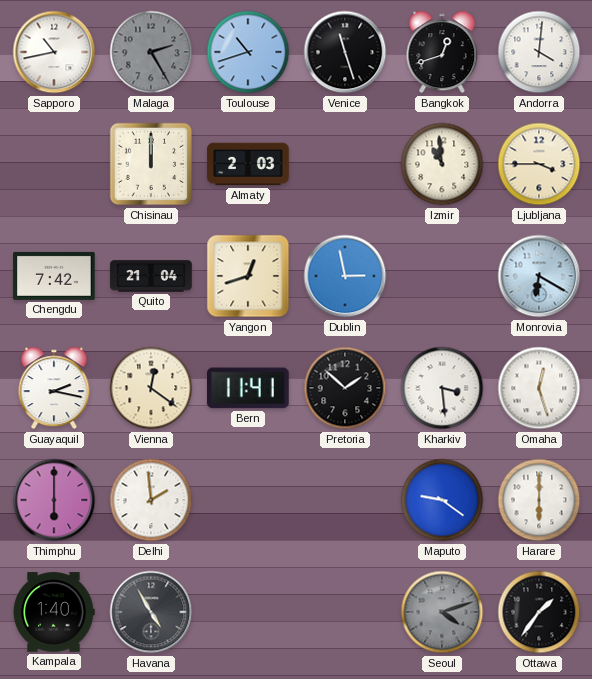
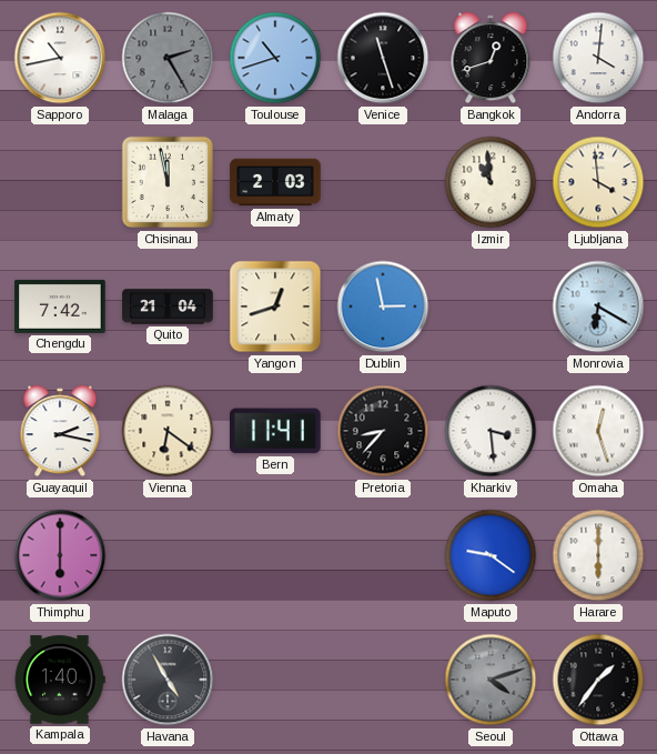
Chisinau: 12:00 -> 11:58 (168, 182)
Ljubljana: 3:45 -> 3:59 (598, 182)
Vienna: 12:21 -> 6:21 (168, 431)
Pretoria: 1:52 -> 8:37 (383, 431)
Delhi: 1:59 -> none (151, 500)
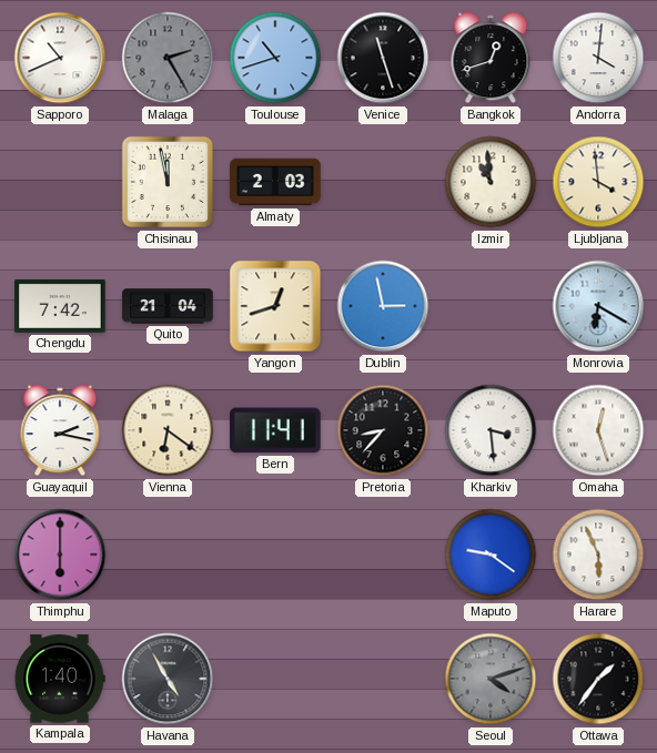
Sapporo: 10:43 -> 10:41 (60, 58)
Harare: 6:00 -> 5:56 (598, 554)
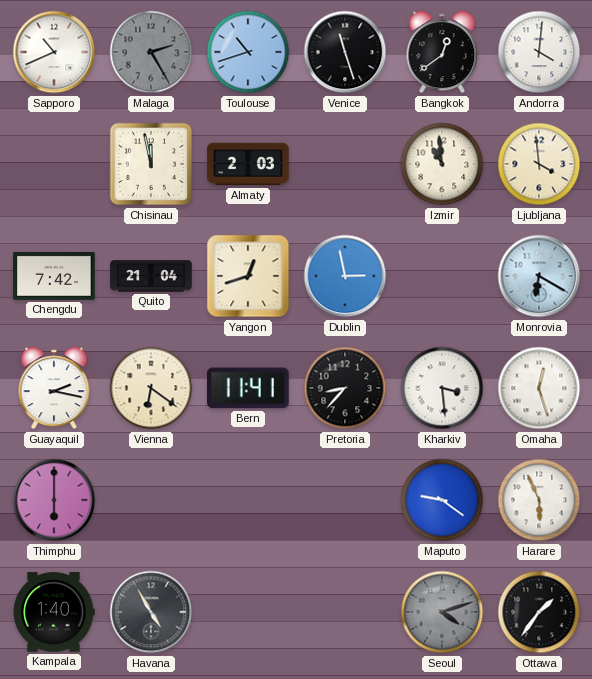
Bangkok: 12:42 -> 12:39 (442, 52)
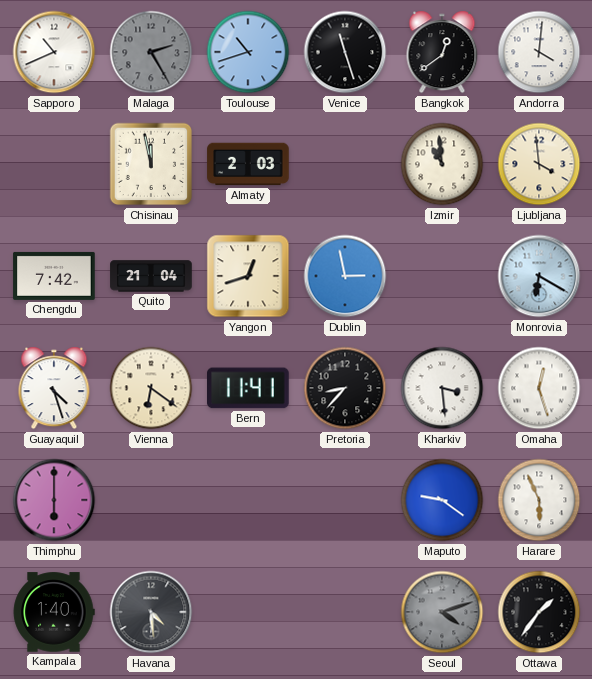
Guayaquil: 2:17 -> 4:27 (54, 388)
Havana: 4:55 -> 4:29 (151, 612)
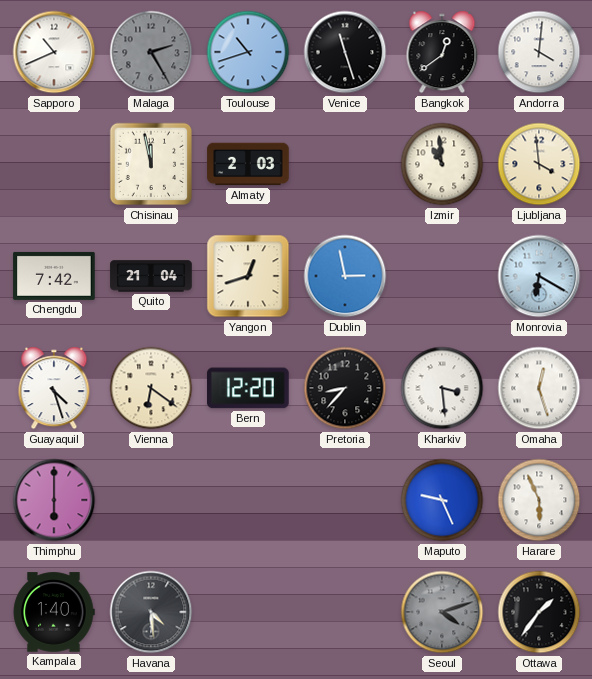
Bern: 11:41 -> 12:20 (248, 388)
Maputo: 9:21 -> 9:26 (442, 500)
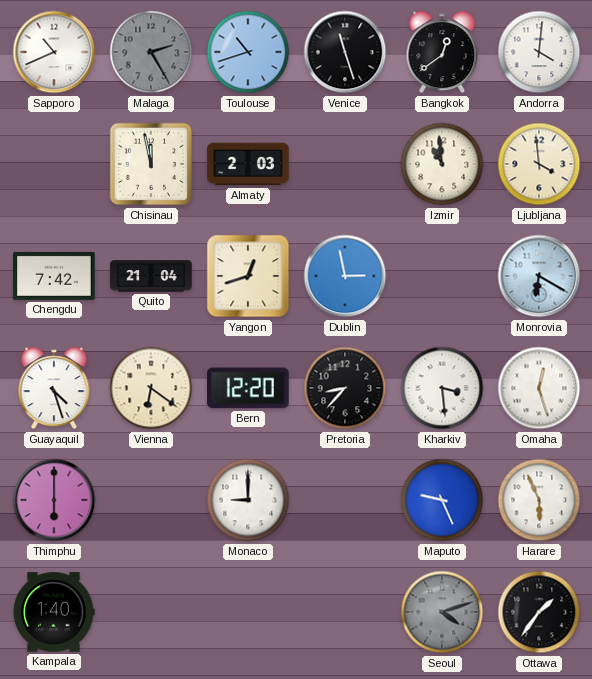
Monaco: none -> 9:00 (248, 500)
Havana: 4:29 -> none (151, 612)
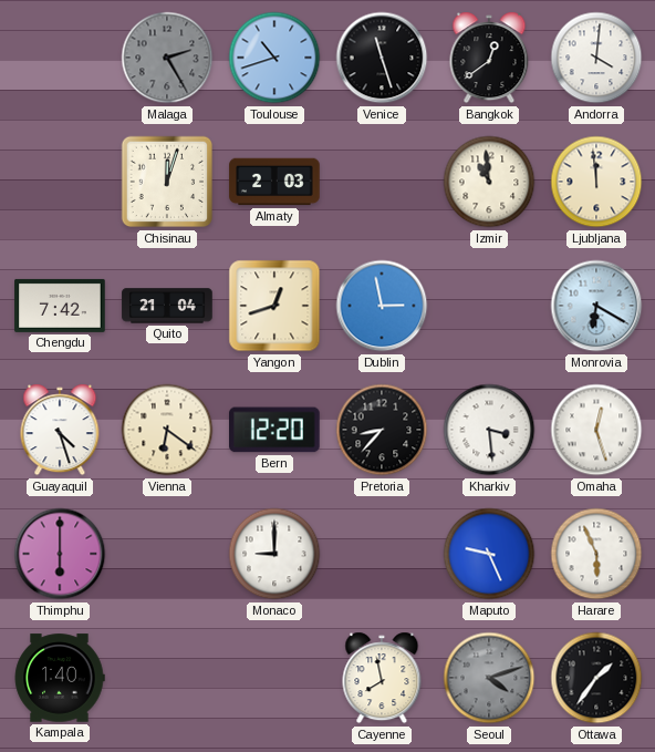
Sapporo: 10:41 -> none (54, 52)
Chisinau: 11:58 -> 12:03 (167, 182)
Ljubljana: 3:59 -> 11:59 (596, 182)
Cayenne: none -> 7:58 (382, 678)
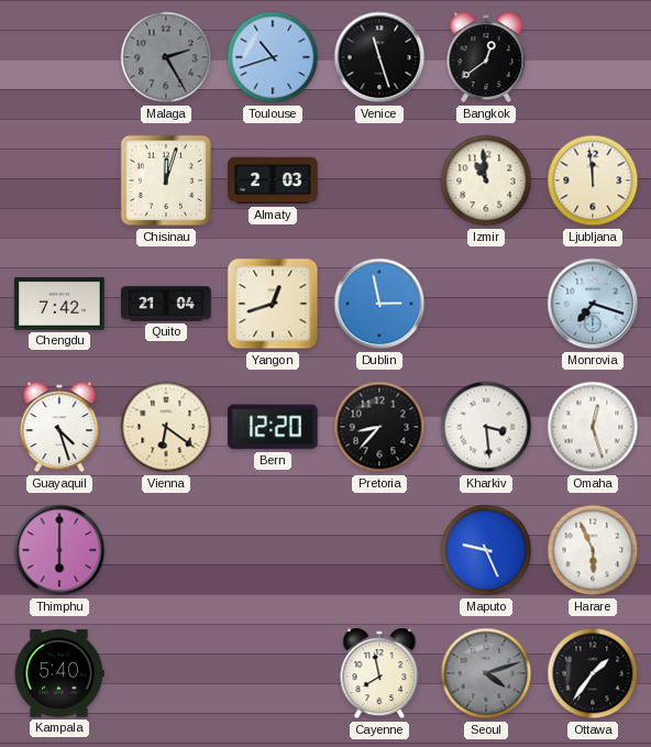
Andorra: 4:01 -> none (596, 58)
Monrovia: 6:20 -> 7:18 (593, 304)
Monaco: 9:00 -> none (274, 554)
Kampala: 1:40 -> 5:40 (59, 673)
